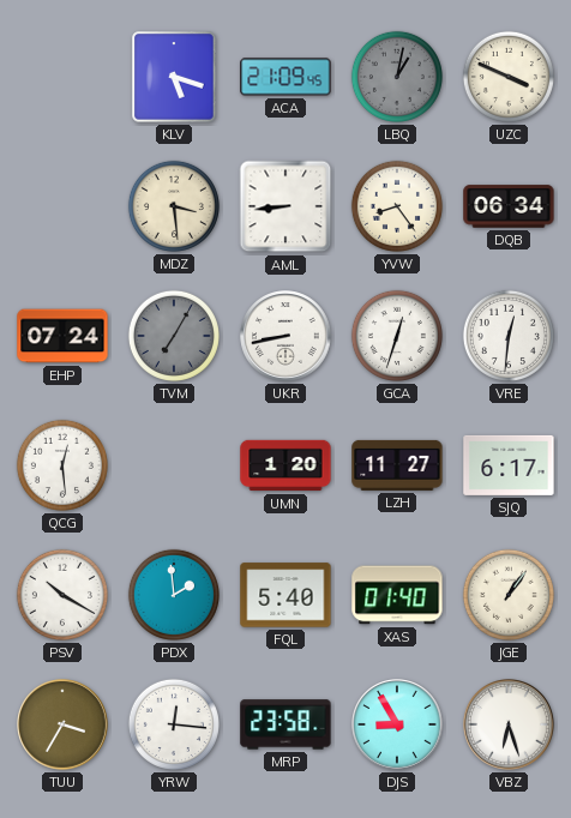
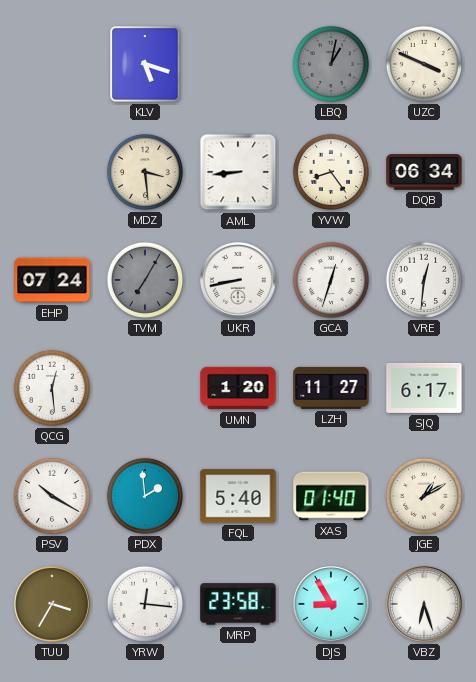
ACA: 21:09 -> none (285, 77)
JGE: 1:06 -> 1:10 (424, 496)
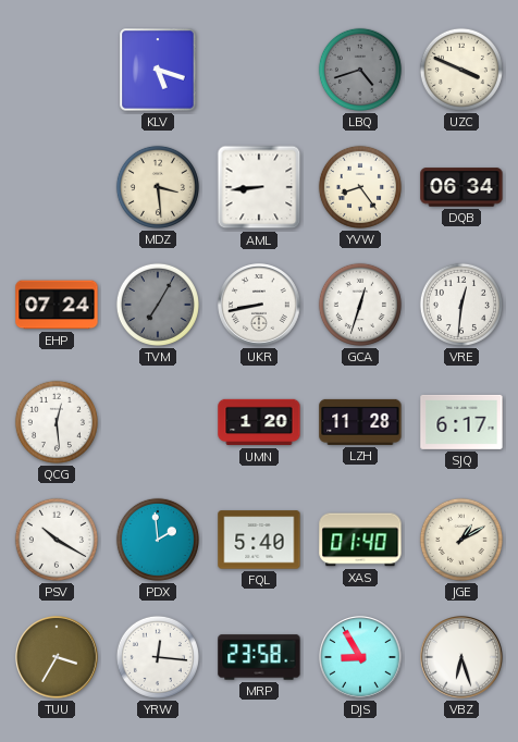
LBQ: 1:02 -> 4:42 (360, 70)
LZH: 11:27 -> 11:28 (360, 422)
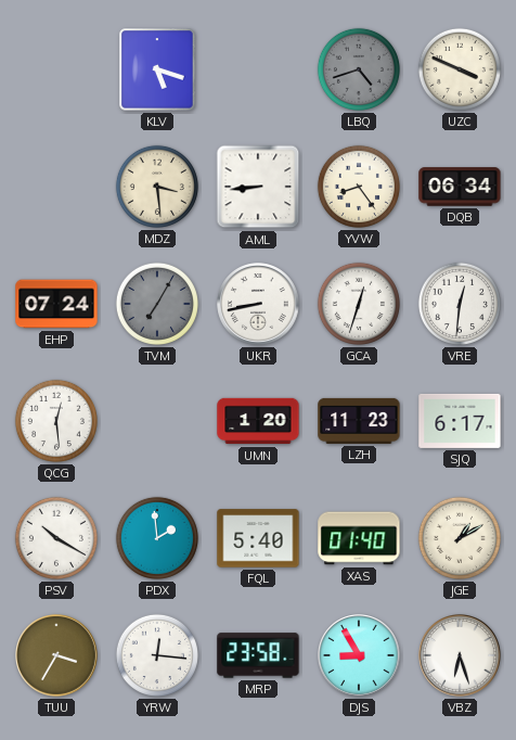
LZH: 11:28 -> 11:23 (359, 421)
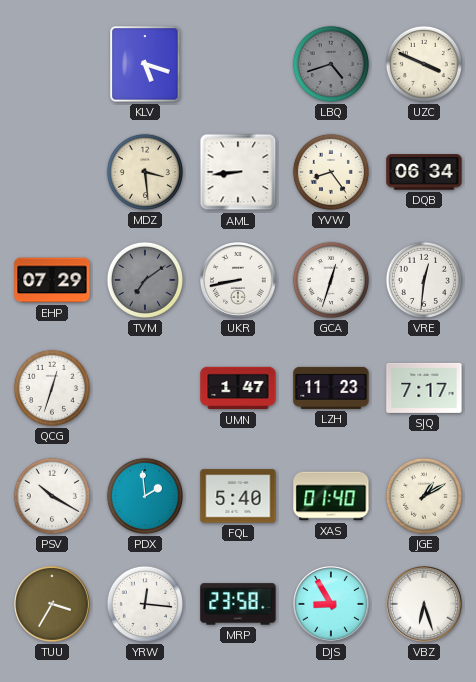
EHP: 07:24 -> 07:29 (52, 280)
TVM: 7:05 -> 7:09 (145, 280)
QCG: 12:29 -> 12:33 (52, 388)
UMN: 1:20 -> 1:47 (238, 388)
SJQ: 6:17 -> 7:17 (424, 388)
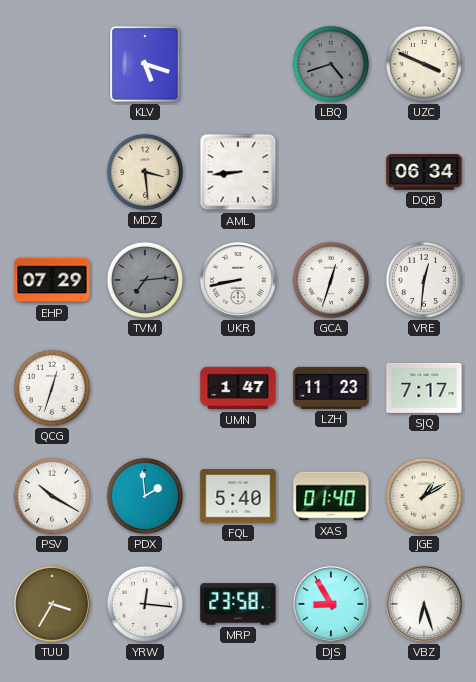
YVW: 8:24 -> none (331, 172)
TVM: 7:09 -> 7:14 (145, 280)
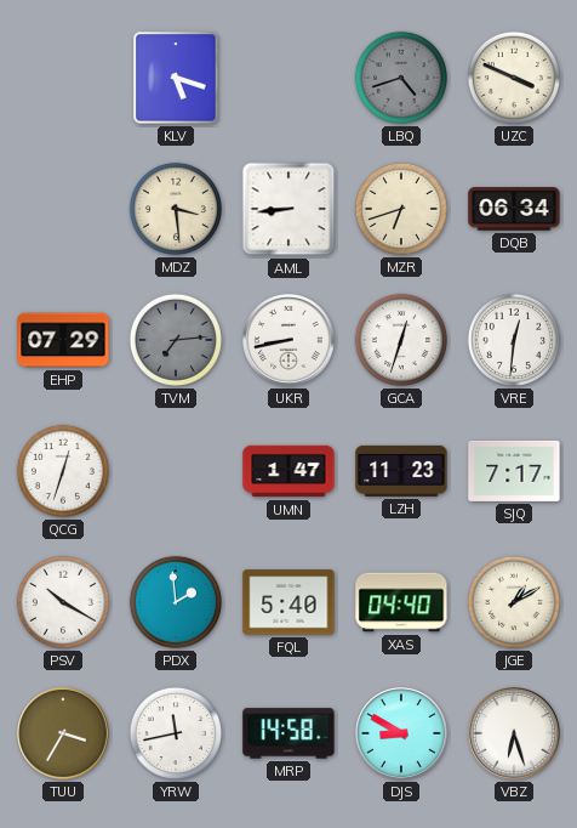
MZR: none -> 6:42 (401, 209)
XAS: 01:40 -> 04:40 (401, 602)
YRW: 12:16 -> 11:43 (176, 733)
MRP: 23:58 -> 14:58 (288, 733)
DJS: 8:55 -> 8:50 (401, 733)
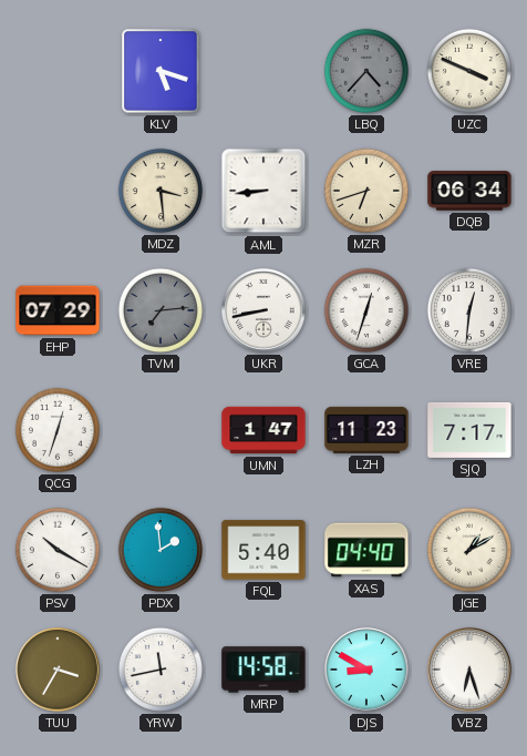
LBQ: 4:42 -> 4:37 (366, 71)
